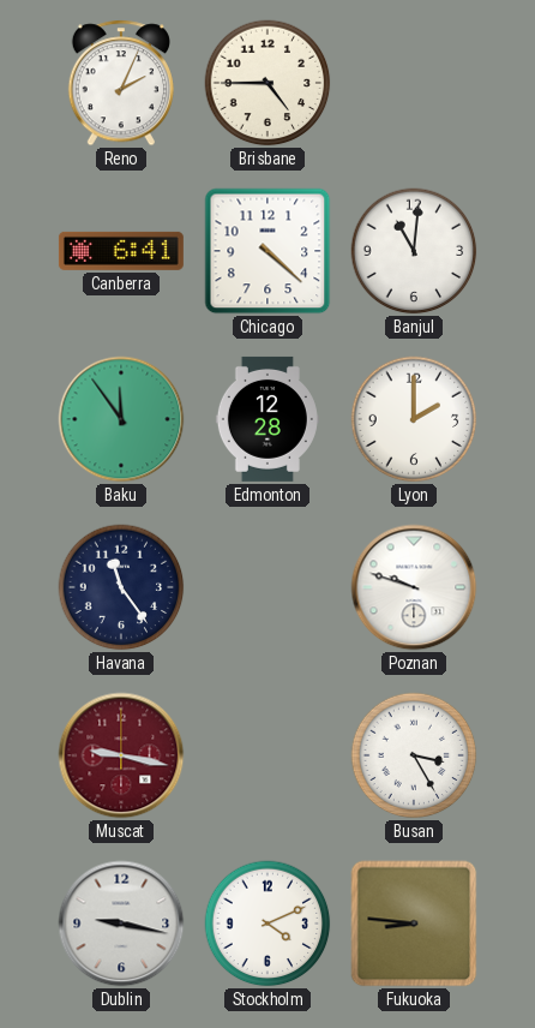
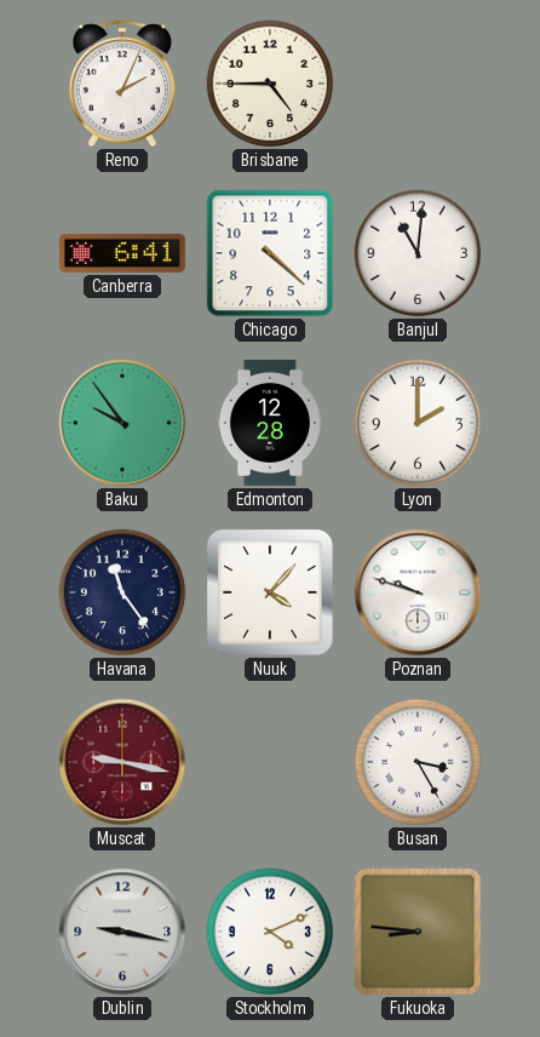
Baku: 11:54 -> 9:54 (122, 423)
Nuuk: none -> 4:07 (270, 592)
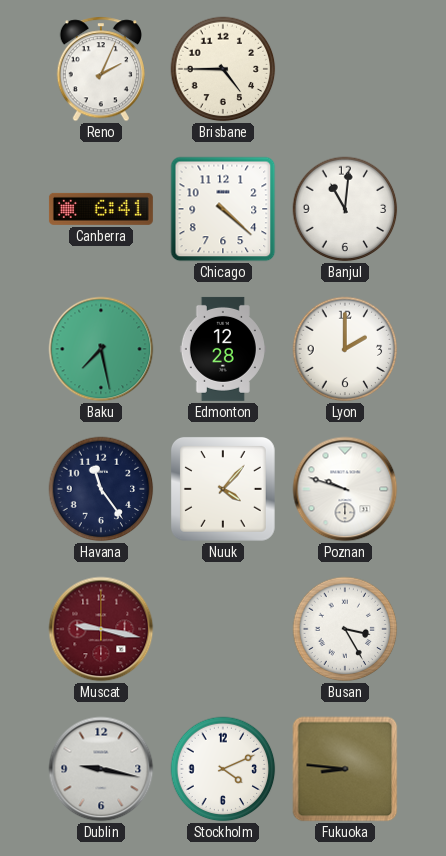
Baku: 9:54 -> 7:28 (101, 349)
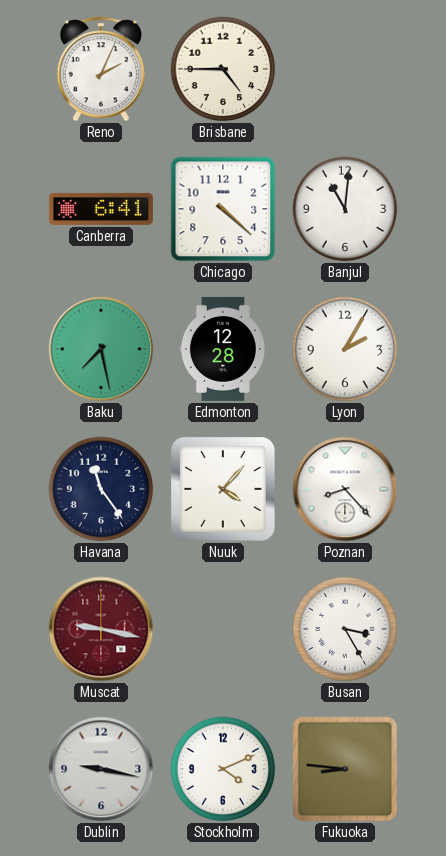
Lyon: 2:00 -> 2:05 (345, 349)
Poznan: 9:48 -> 8:23 (345, 489)
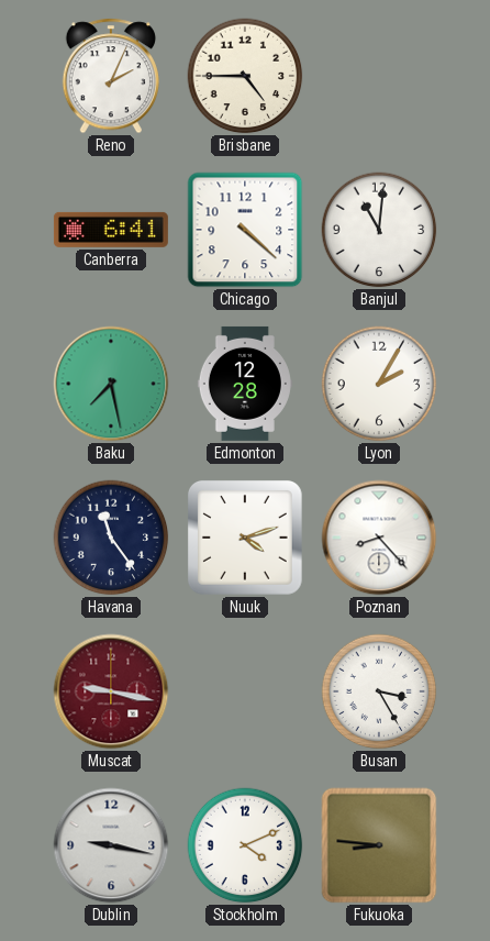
Nuuk: 4:07 -> 4:12 (245, 538)
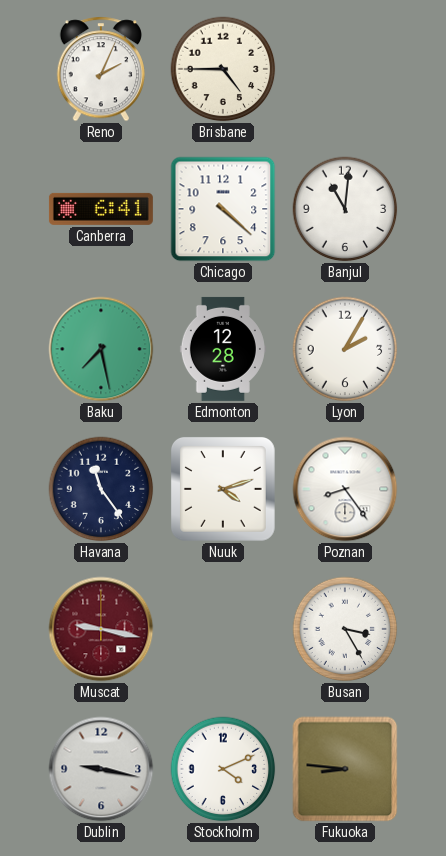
Poznan: 8:23 -> 8:24 (345, 489)
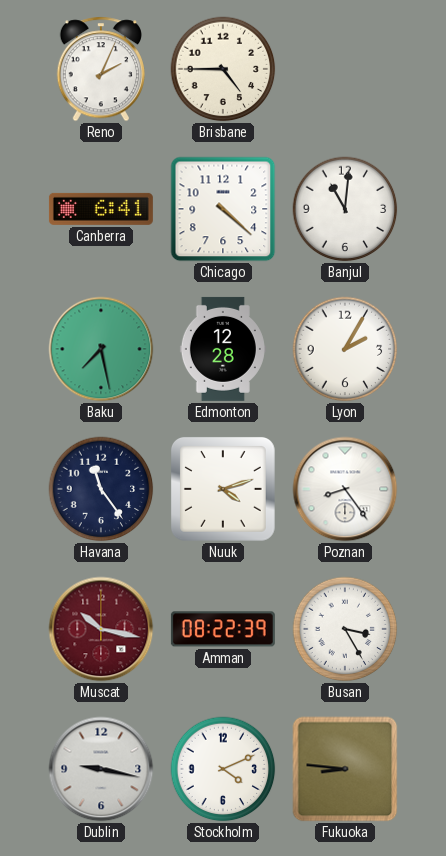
Muscat: 9:17 -> 10:17 (101, 629)
Amman: none -> 08:22 (223, 629)
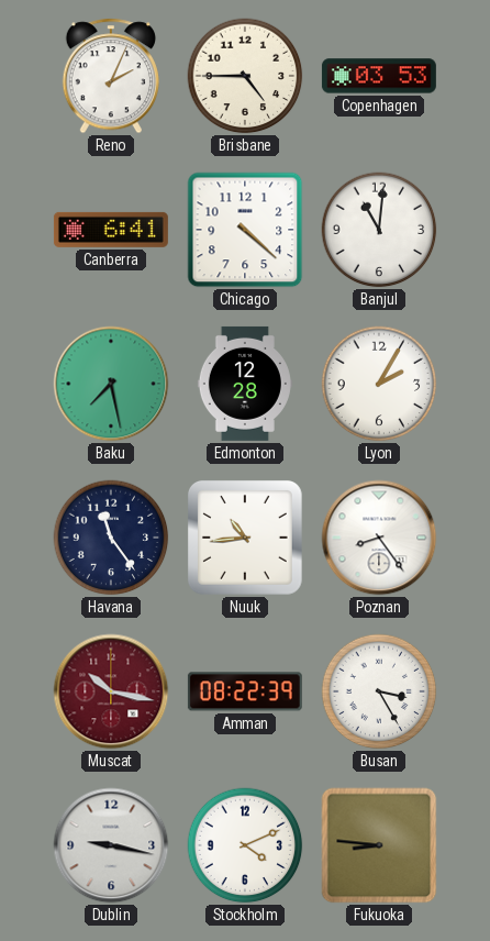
Copenhagen: none -> 03:53 (379, 76)
Nuuk: 4:12 -> 10:44 (245, 538)
